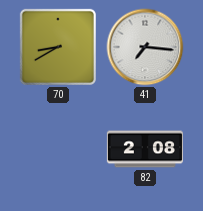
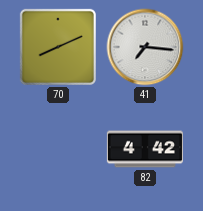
70: 8:40 -> 8:11 (58, 47)
82: 2:08 -> 4:42 (145, 149)
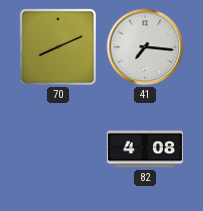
82: 4:42 -> 4:08 (145, 149)
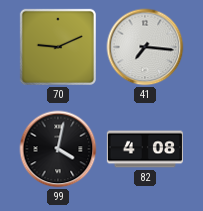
70: 8:11 -> 9:11 (58, 47)
99: none -> 4:02 (58, 149)
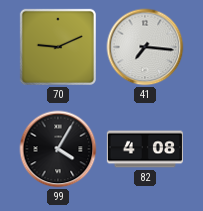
99: 4:02 -> 4:05 (58, 149)
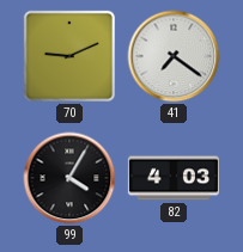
41: 7:16 -> 7:21 (174, 56)
82: 4:08 -> 4:03 (174, 178)
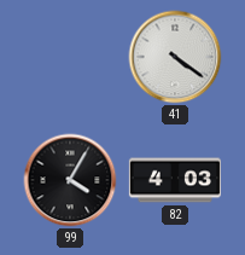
70: 9:11 -> none (69, 56)
41: 7:21 -> 4:21 (175, 57)
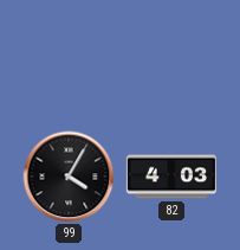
41: 4:21 -> none (175, 57)
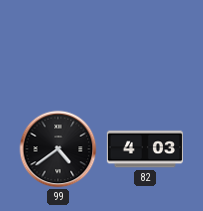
99: 4:05 -> 4:39 (58, 149)
